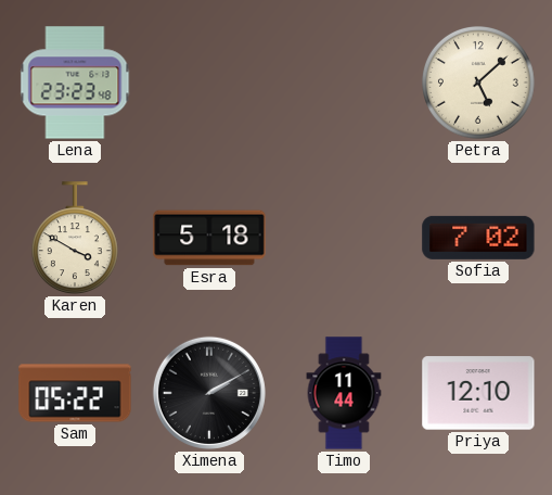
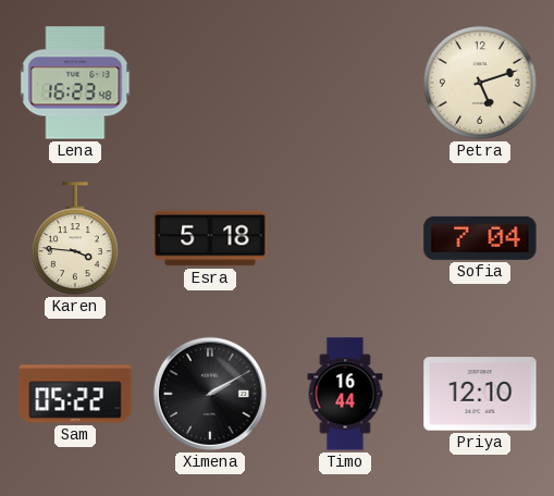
Lena: 23:23 -> 16:23 (75, 83)
Petra: 5:08 -> 5:12 (481, 84)
Karen: 3:50 -> 3:46 (75, 238)
Sofia: 7:02 -> 7:04 (480, 238)
Timo: 11:44 -> 16:44 (345, 394)
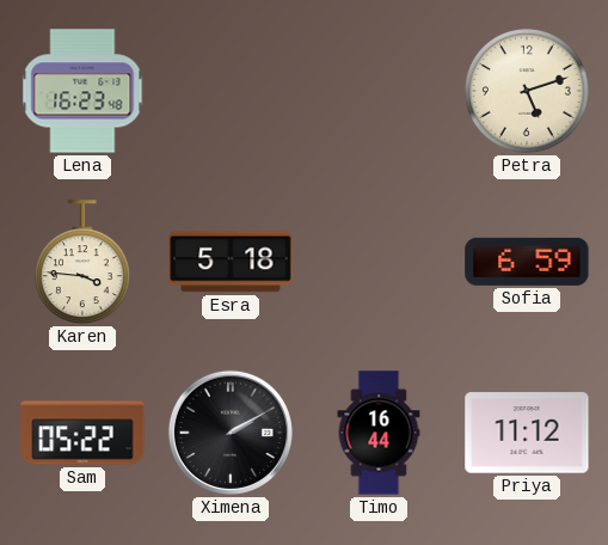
Sofia: 7:04 -> 6:59 (527, 262)
Priya: 12:10 -> 11:12 (527, 433)
